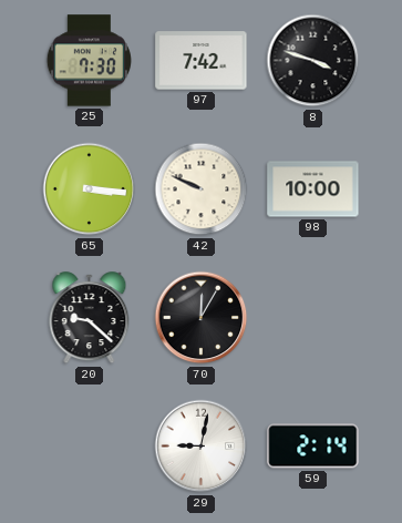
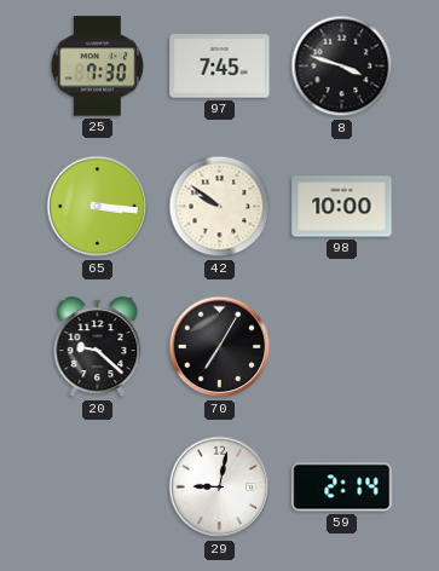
97: 7:42 -> 7:45 (220, 67)
42: 9:49 -> 9:51 (220, 207)
70: 12:05 -> 7:05 (220, 347)
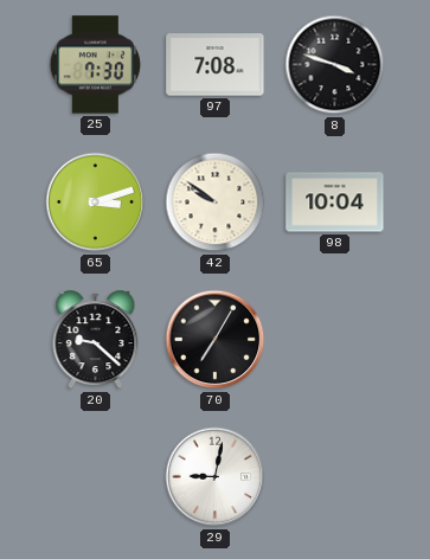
97: 7:45 -> 7:08 (216, 65)
65: 3:16 -> 3:12 (96, 203)
98: 10:00 -> 10:04 (335, 203)
59: 2:14 -> none (342, 488)
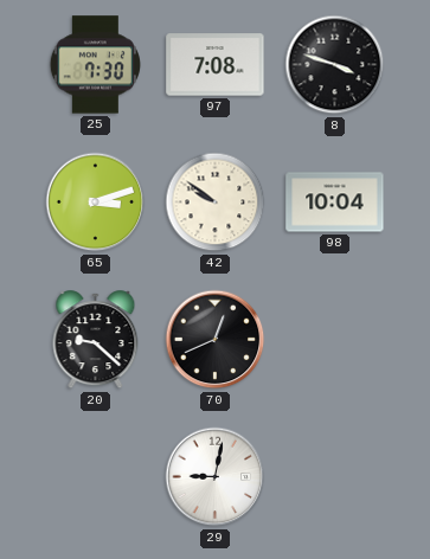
70: 7:05 -> 12:41 (216, 340)
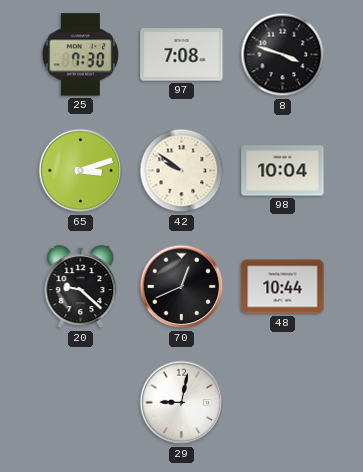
48: none -> 10:44 (283, 287)
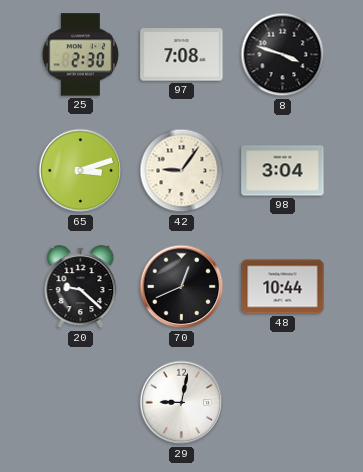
25: 7:30 -> 2:30 (80, 55)
42: 9:51 -> 9:06 (182, 171)
98: 10:04 -> 3:04 (283, 171)
